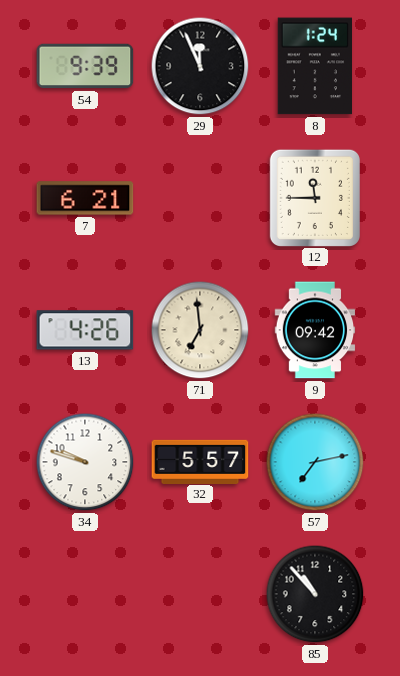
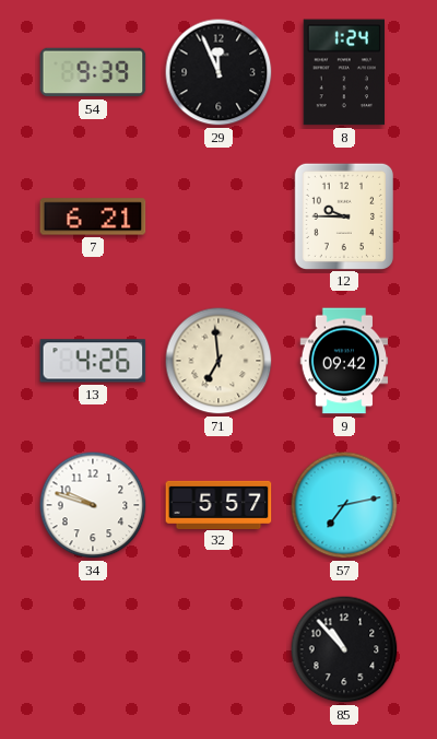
12: 11:45 -> 9:45 (344, 215)
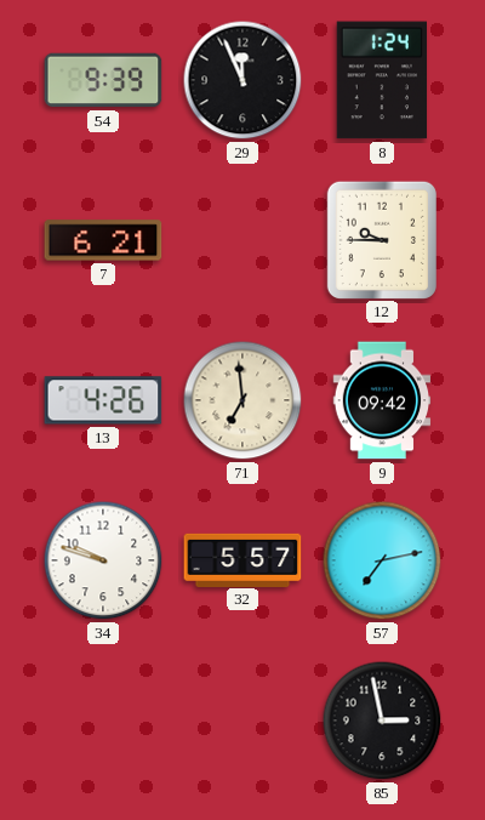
85: 10:53 -> 2:58 (382, 721)
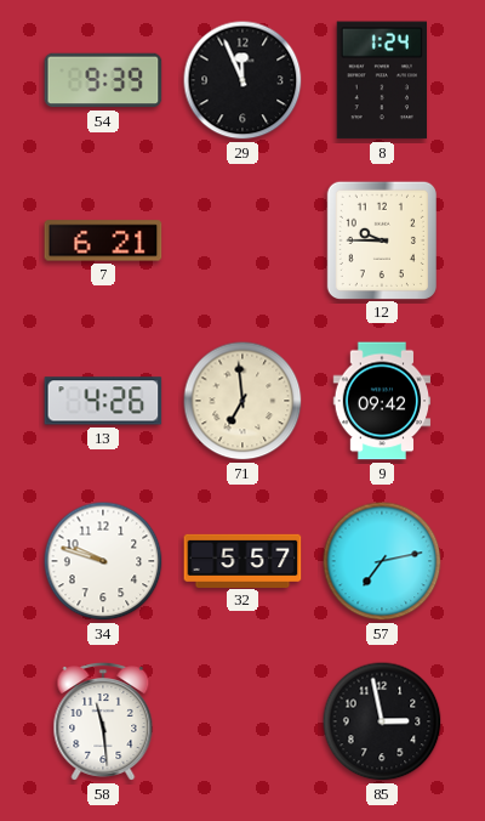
58: none -> 11:29 (103, 723)
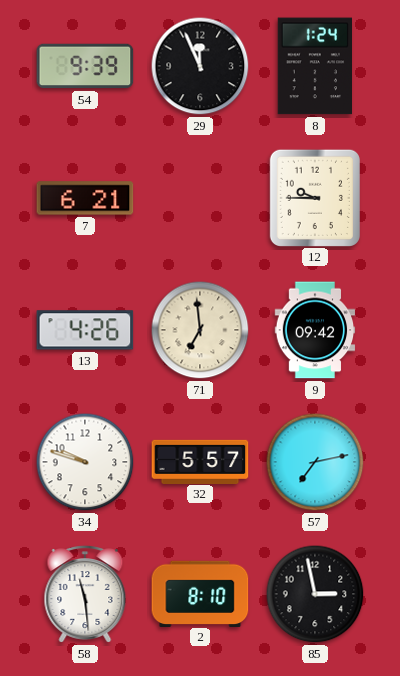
2: none -> 8:10 (200, 593)
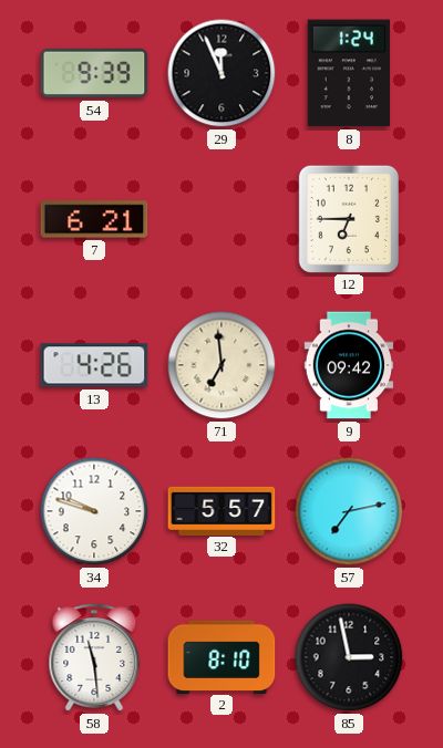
12: 9:45 -> 6:45 (349, 218)
